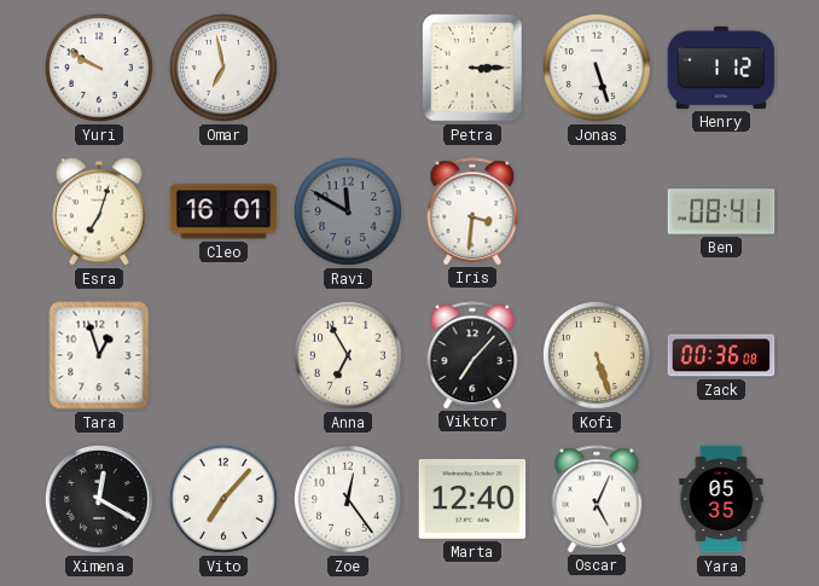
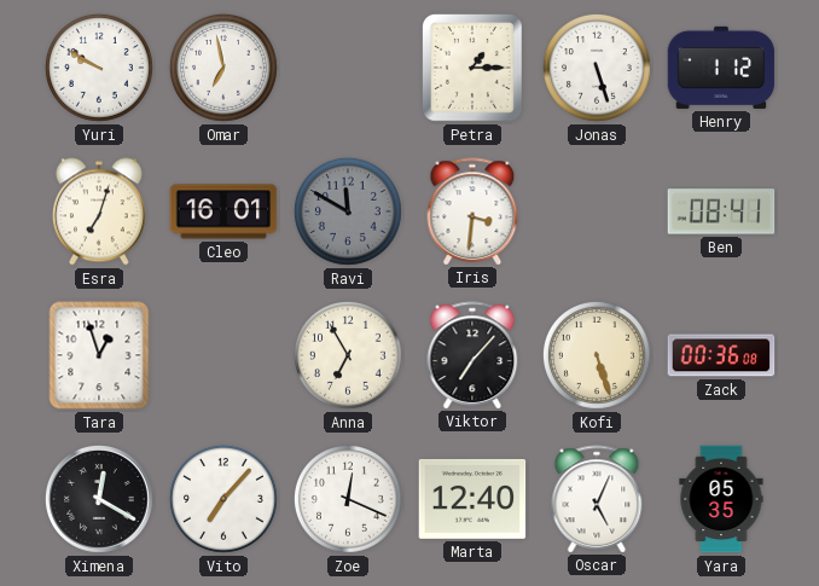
Petra: 3:15 -> 1:15 (474, 69)
Zoe: 12:24 -> 12:19 (348, 499)
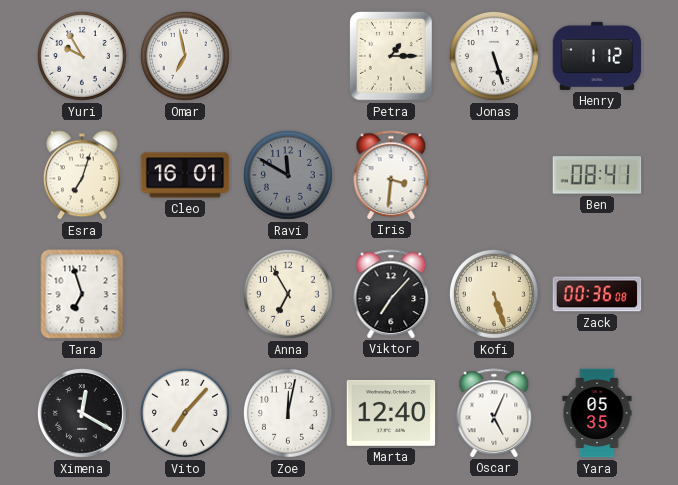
Yuri: 9:50 -> 9:55 (82, 56)
Tara: 12:57 -> 6:57 (82, 294)
Zoe: 12:19 -> 12:02 (288, 413)
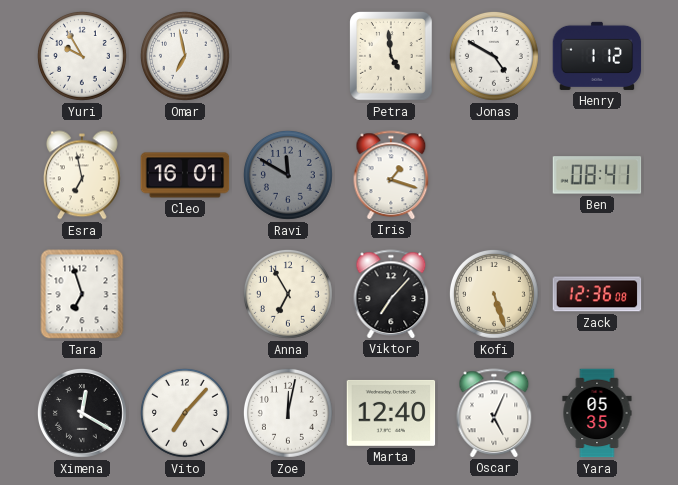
Petra: 1:15 -> 4:59 (392, 57)
Jonas: 5:27 -> 4:50 (494, 56)
Esra: 7:03 -> 6:58 (83, 175)
Iris: 3:31 -> 1:18 (391, 175)
Zack: 00:36 -> 12:36 (597, 294)
